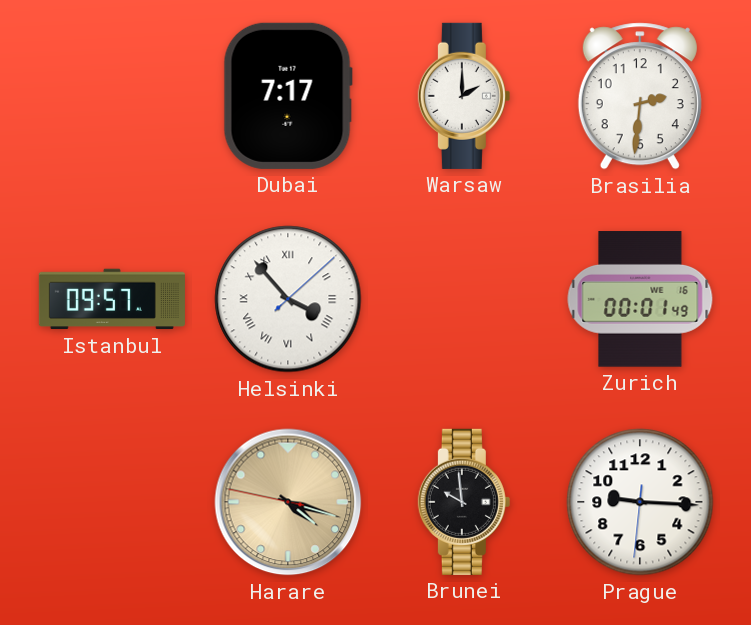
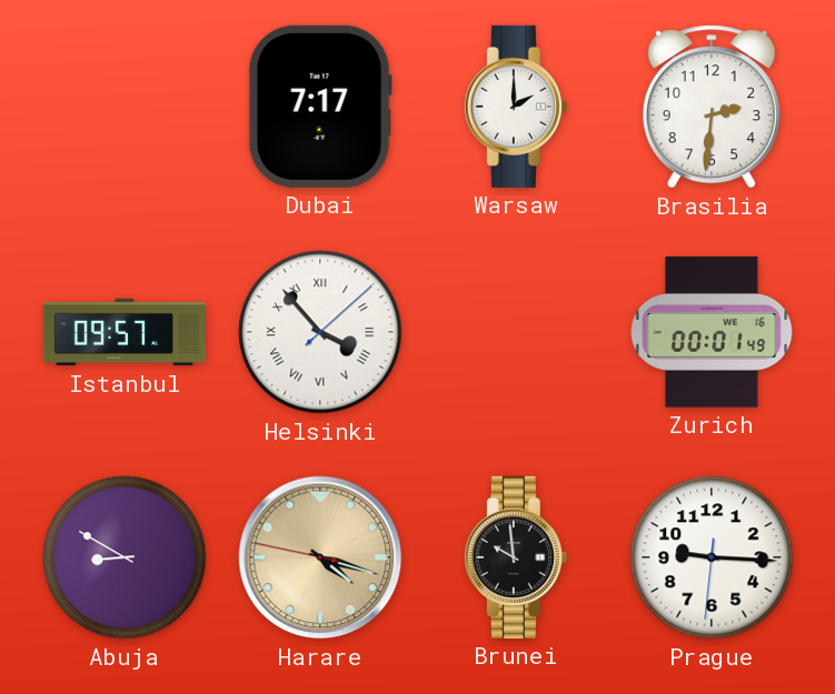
Abuja: none -> 8:50 (125, 557)
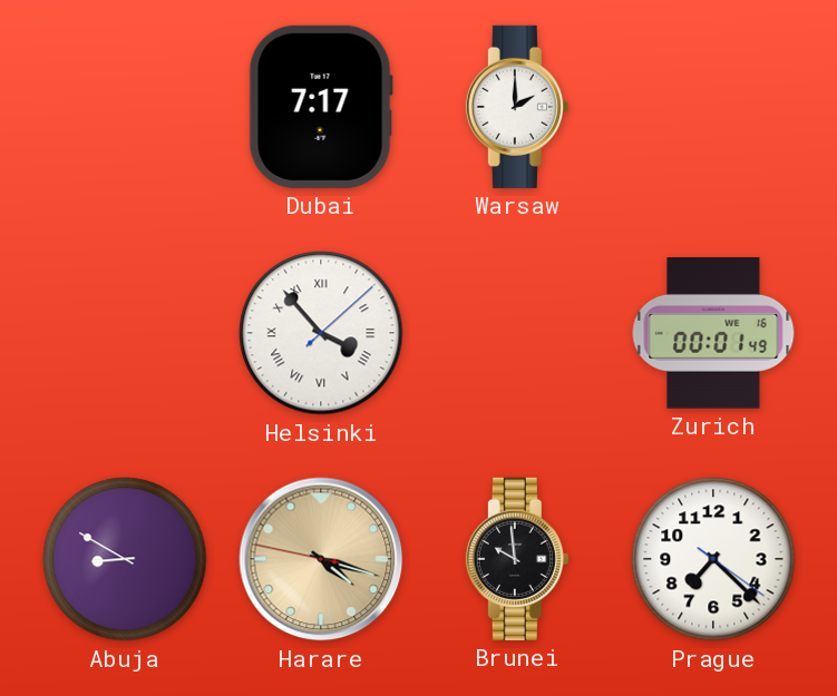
Brasilia: 2:31 -> none (712, 107)
Istanbul: 09:57 -> none (125, 332)
Prague: 9:15 -> 7:22 (713, 559)
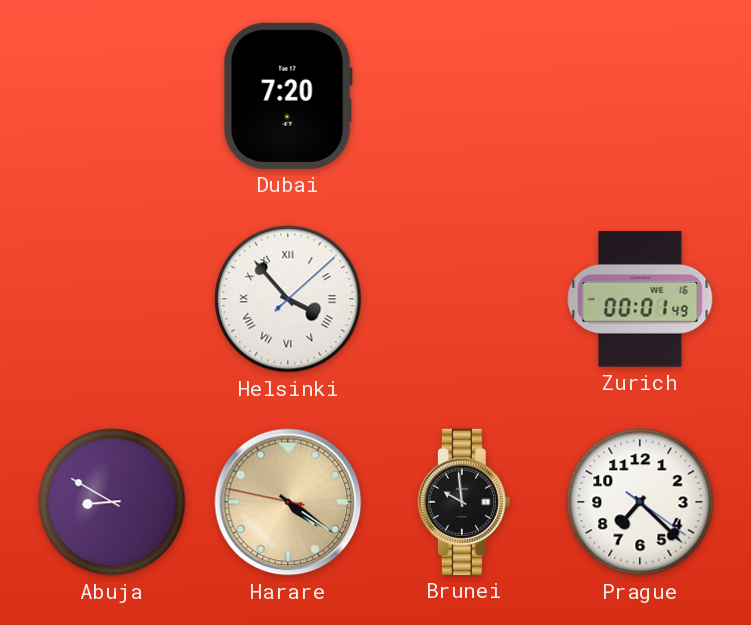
Dubai: 7:17 -> 7:20 (288, 96)
Warsaw: 2:00 -> none (517, 107)
Harare: 4:17 -> 4:20 (288, 502)
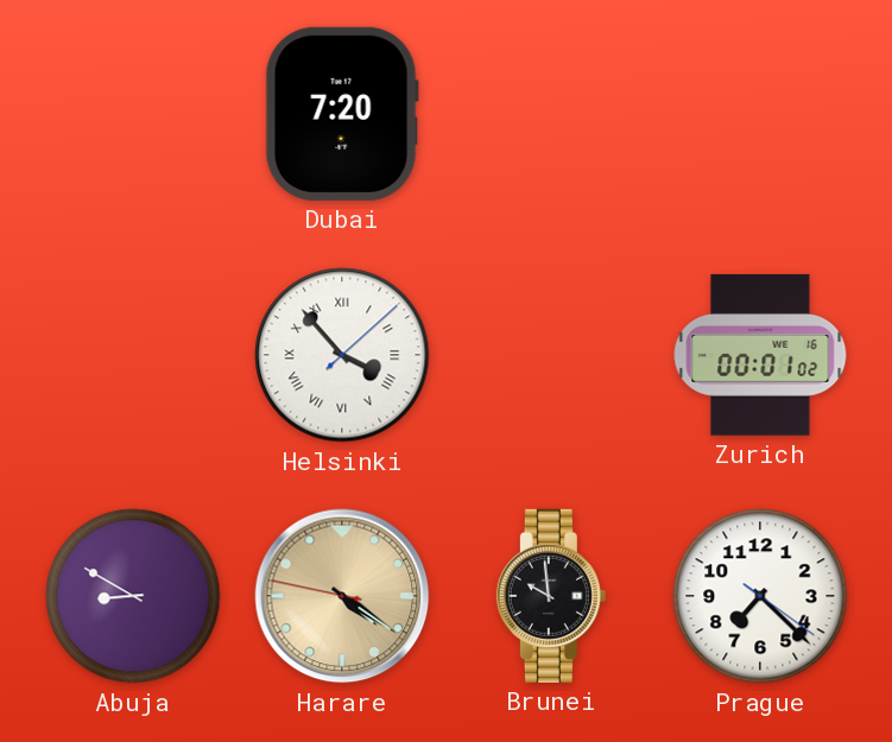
Zurich: 00:01:49 -> 00:01:02 (760, 355)
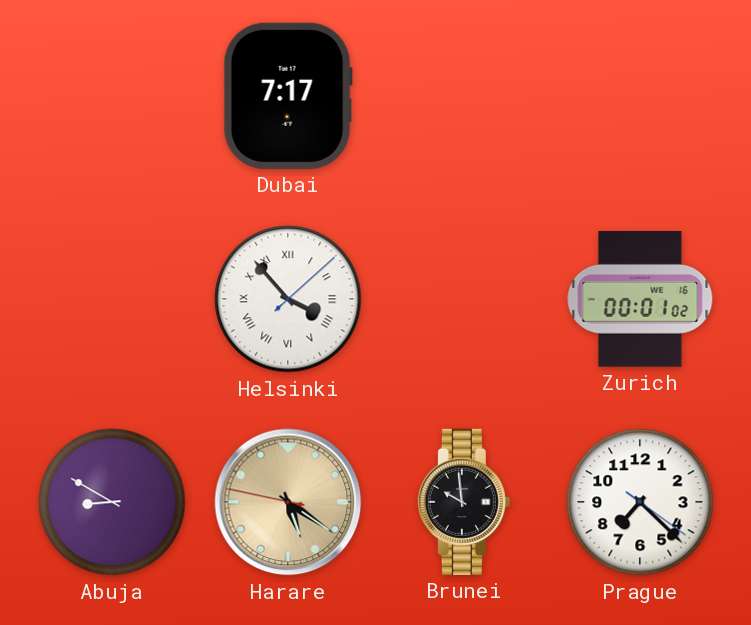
Dubai: 7:20 -> 7:17 (288, 96)
Harare: 4:20 -> 5:20 (288, 502)
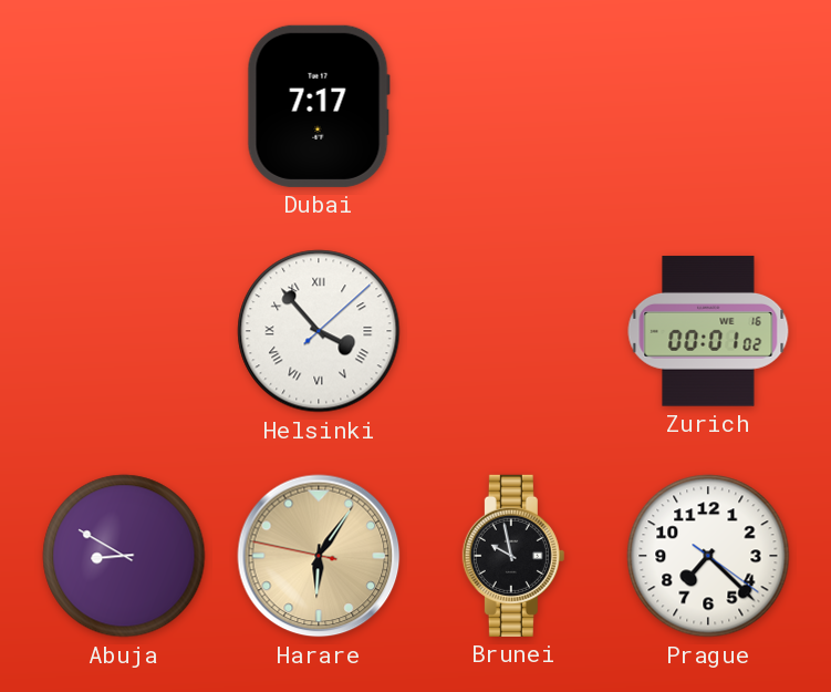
Harare: 5:20 -> 6:05 (319, 556)
Brunei: 9:59 -> 9:58 (513, 556)
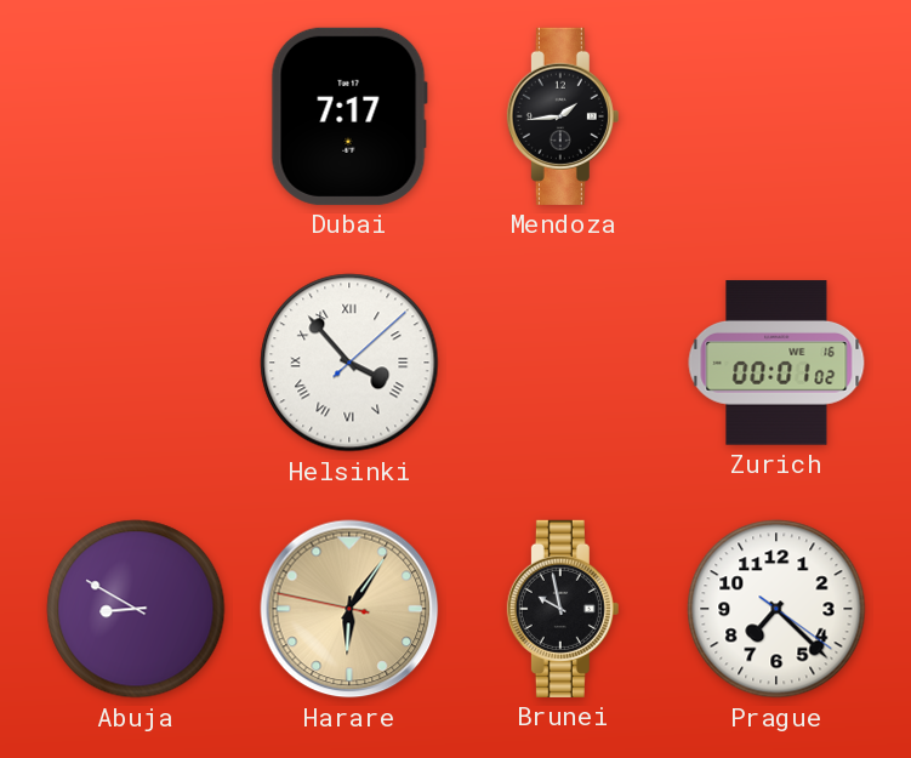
Mendoza: none -> 1:44 (563, 116)
